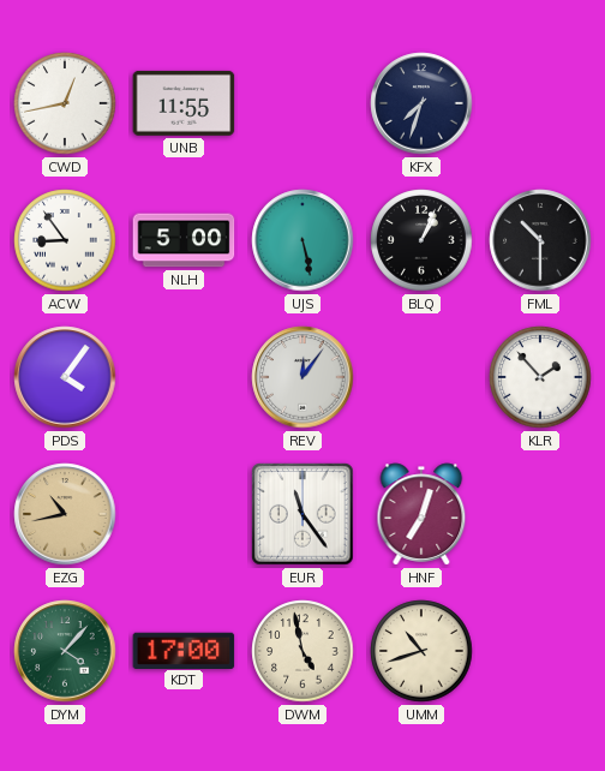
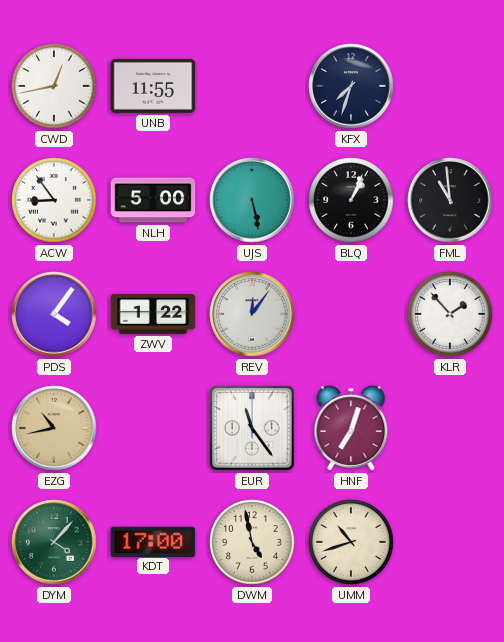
FML: 10:30 -> 10:59 (450, 200)
ZWV: none -> 1:22 (153, 314)
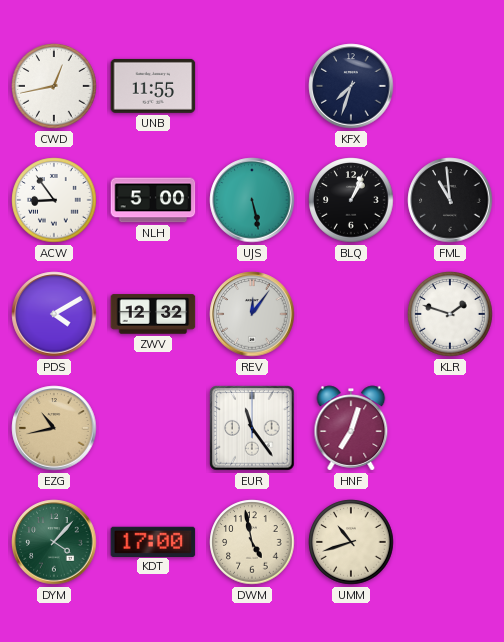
PDS: 4:06 -> 4:10 (54, 314)
ZWV: 1:22 -> 12:32 (153, 314)
KLR: 1:53 -> 1:48 (450, 314)
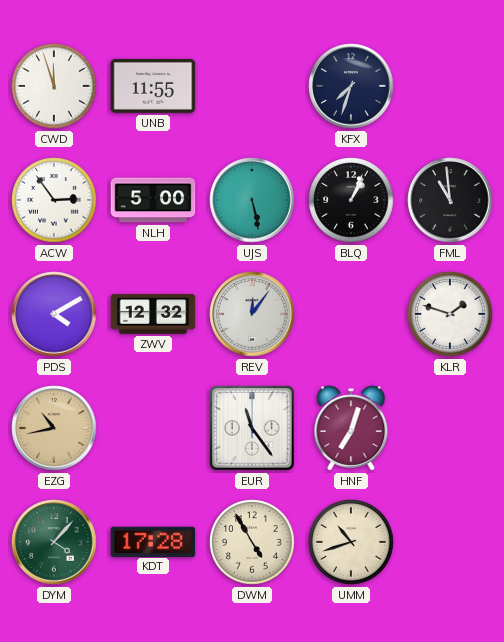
CWD: 12:43 -> 11:57 (54, 86)
ACW: 8:54 -> 2:54 (54, 200)
KDT: 17:00 -> 17:28 (153, 541)
DWM: 4:58 -> 4:55 (252, 542)
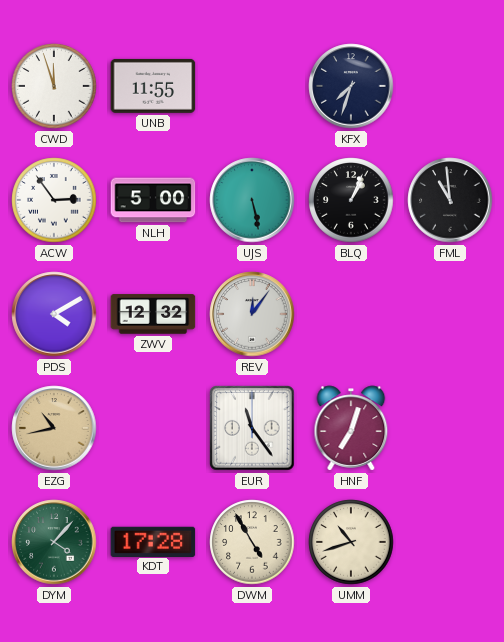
KLR: 1:48 -> none (450, 314)
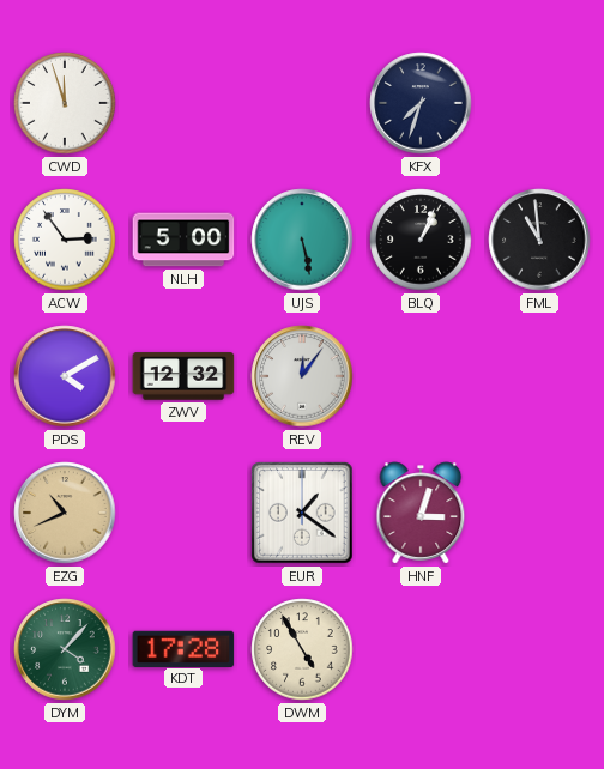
UNB: 11:55 -> none (153, 86)
EZG: 10:43 -> 10:41 (65, 513)
EUR: 11:24 -> 1:21 (302, 513)
HNF: 7:03 -> 3:03 (421, 513)
UMM: 10:42 -> none (351, 542)
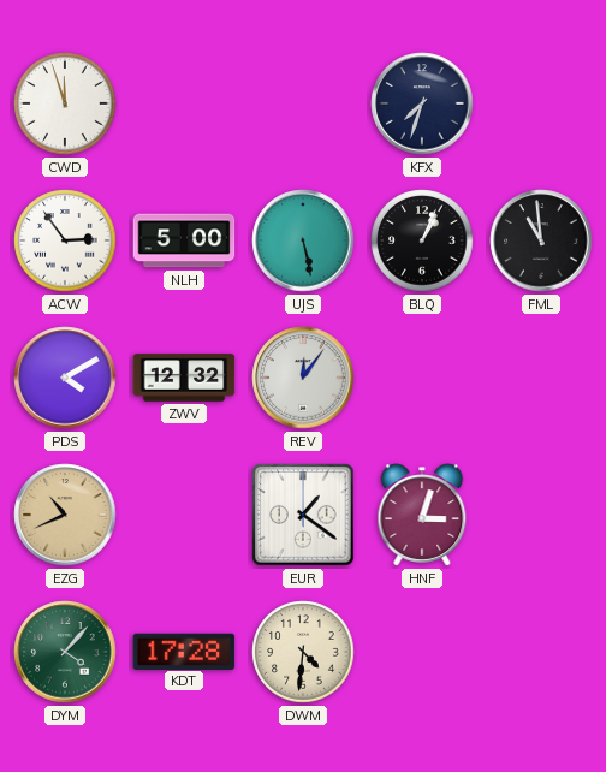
DWM: 4:55 -> 4:31 (303, 652)
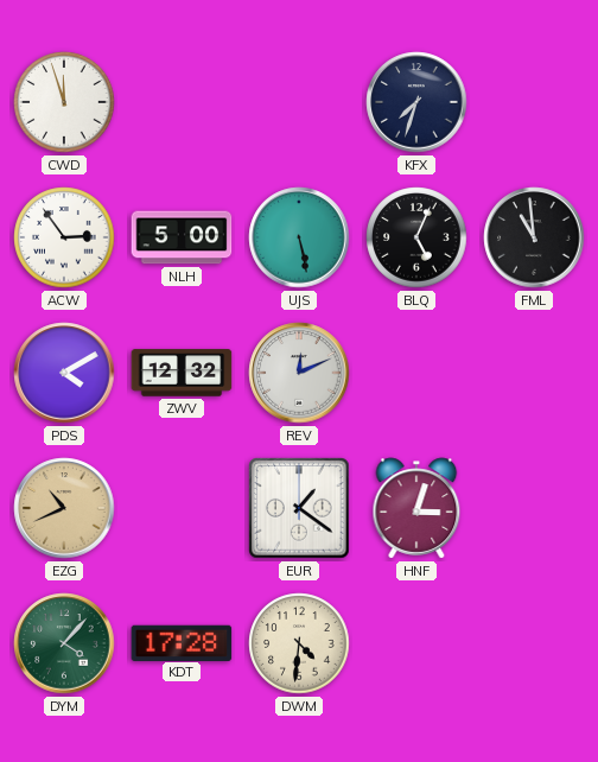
BLQ: 1:04 -> 5:04 (416, 237)
REV: 12:06 -> 12:11 (299, 373)
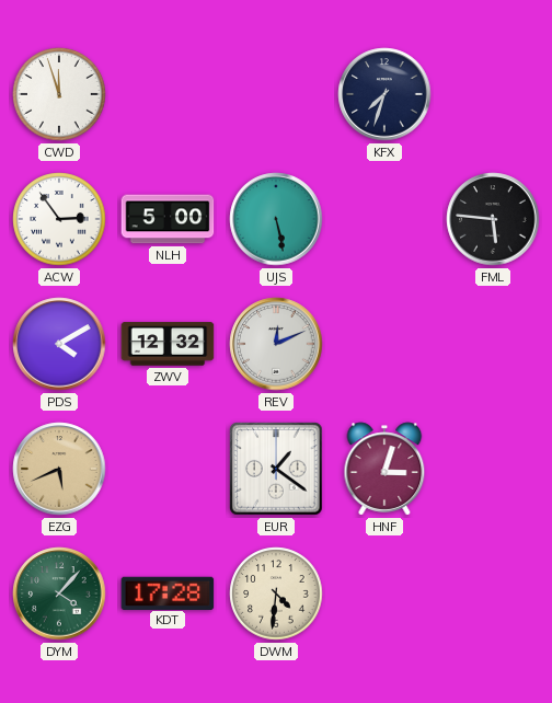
BLQ: 5:04 -> none (416, 237)
FML: 10:59 -> 5:46 (493, 219)
EZG: 10:41 -> 5:41 (59, 469)
